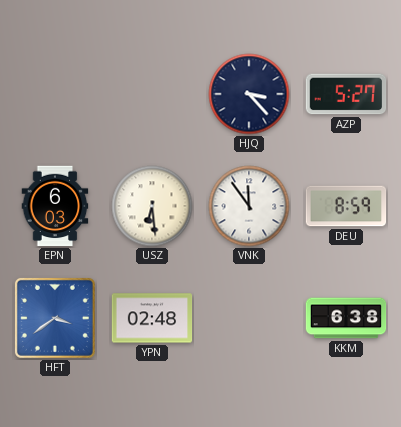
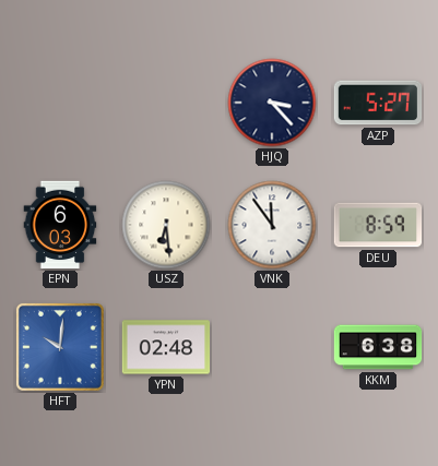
HFT: 3:39 -> 10:01 (60, 347)
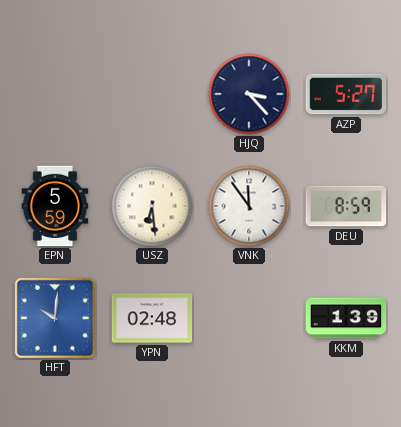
EPN: 6:03 -> 5:59 (55, 206)
KKM: 6:38 -> 1:39 (346, 318)
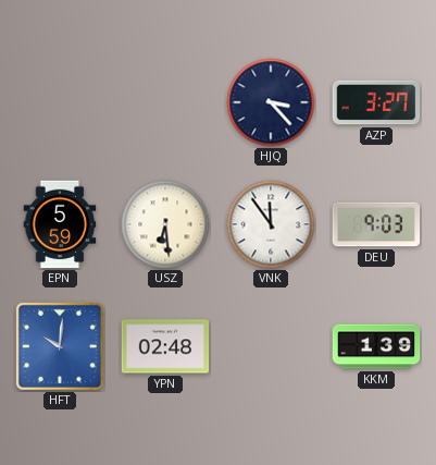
AZP: 5:27 -> 3:27 (376, 102)
DEU: 8:59 -> 9:03 (376, 224)
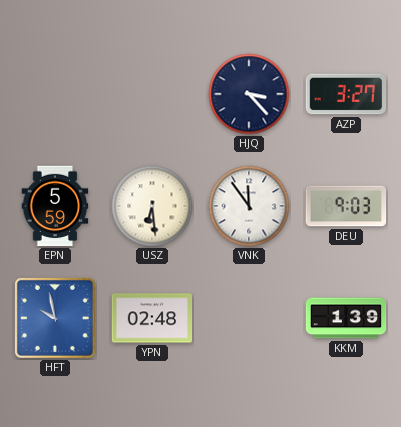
HFT: 10:01 -> 9:58 (55, 318)
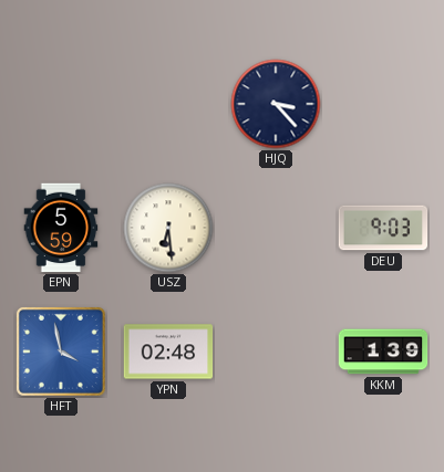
AZP: 3:27 -> none (346, 94)
VNK: 11:54 -> none (249, 206)
HFT: 9:58 -> 3:58 (61, 352)
